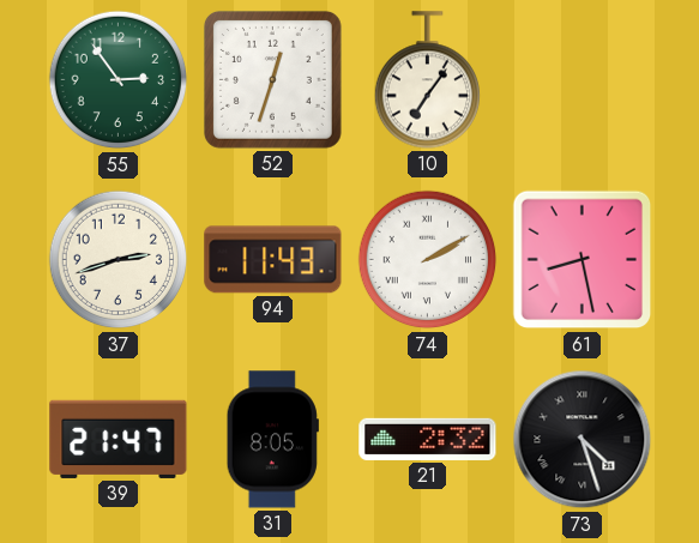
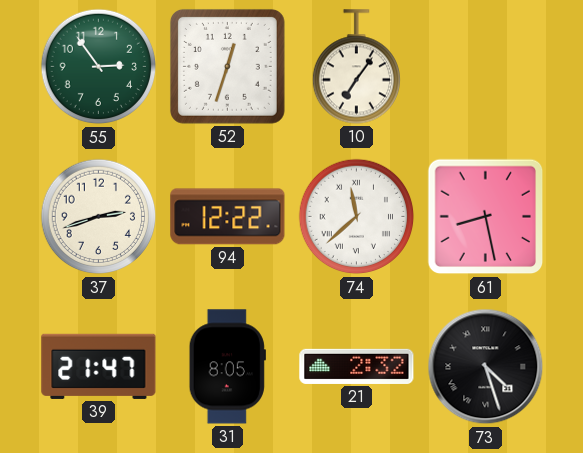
94: 11:43 -> 12:22 (228, 217)
74: 2:10 -> 11:38 (357, 217)
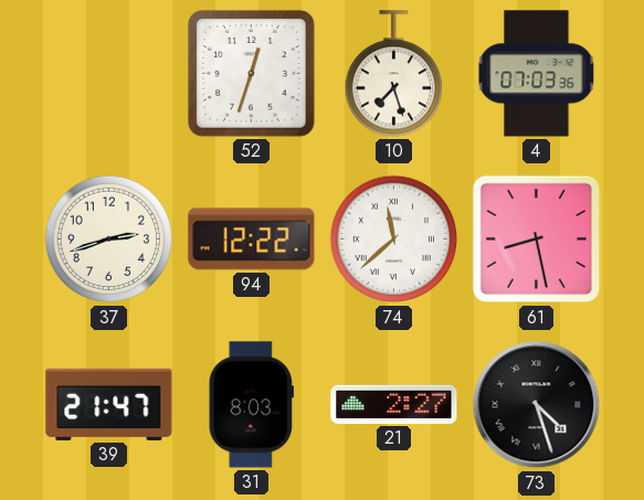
55: 2:54 -> none (99, 67)
10: 7:06 -> 7:27 (393, 74)
4: none -> 07:03 (537, 74)
31: 8:05 -> 8:03 (251, 405)
21: 2:32 -> 2:27 (394, 404)
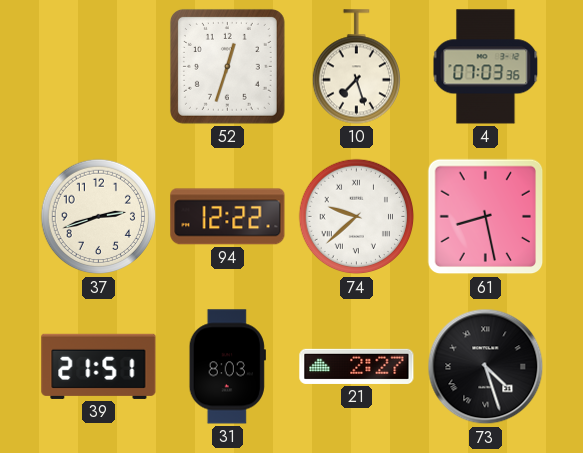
74: 11:38 -> 9:38 (357, 217)
39: 21:47 -> 21:51 (99, 366)
